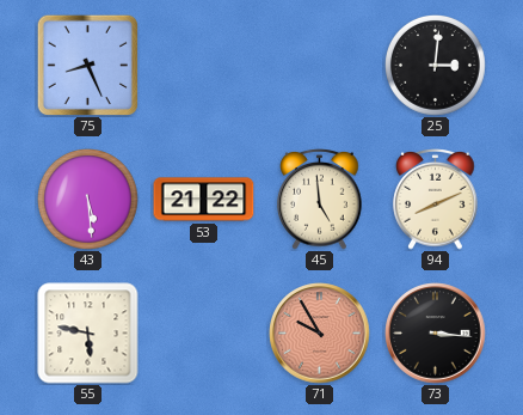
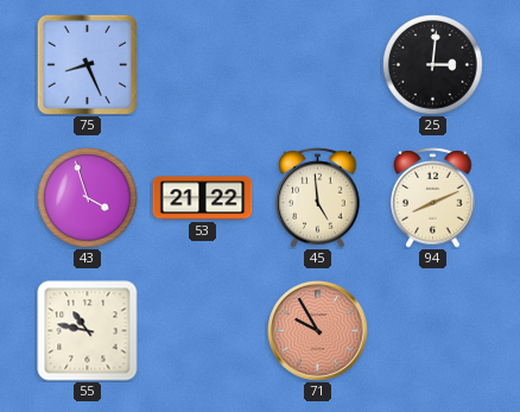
43: 5:29 -> 3:57 (88, 198)
55: 5:47 -> 10:47 (88, 331)
73: 3:16 -> none (436, 334)
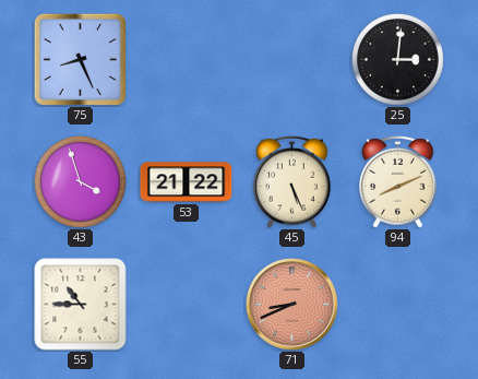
45: 4:59 -> 5:26 (292, 182)
55: 10:47 -> 10:45 (81, 305)
71: 9:55 -> 8:41 (292, 305)
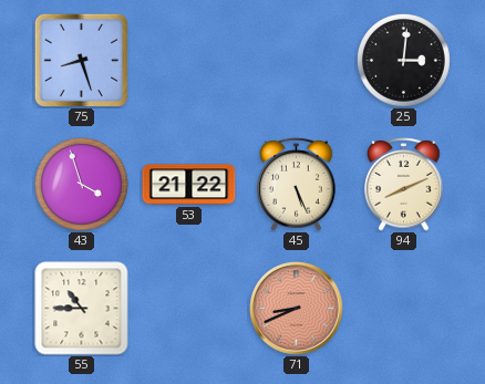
75: 8:26 -> 8:27 (81, 60)
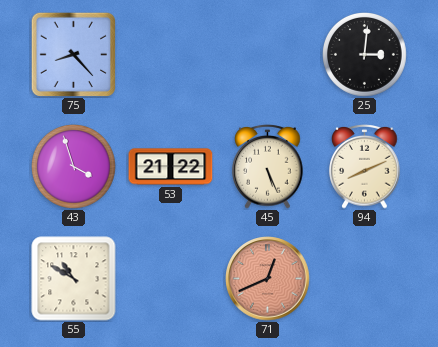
75: 8:27 -> 8:23 (73, 54)
55: 10:45 -> 10:50 (74, 279)
71: 8:41 -> 12:41 (268, 279)
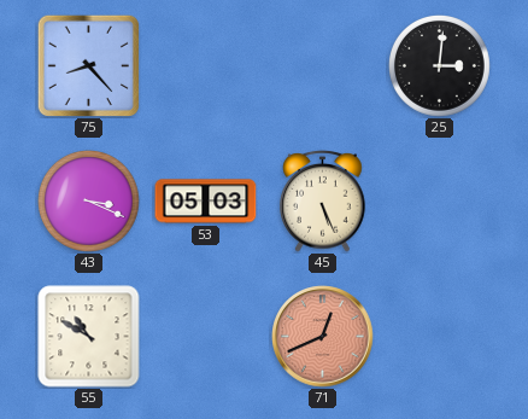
43: 3:57 -> 3:19 (89, 202)
53: 21:22 -> 05:03 (206, 202)
94: 8:11 -> none (365, 167)
